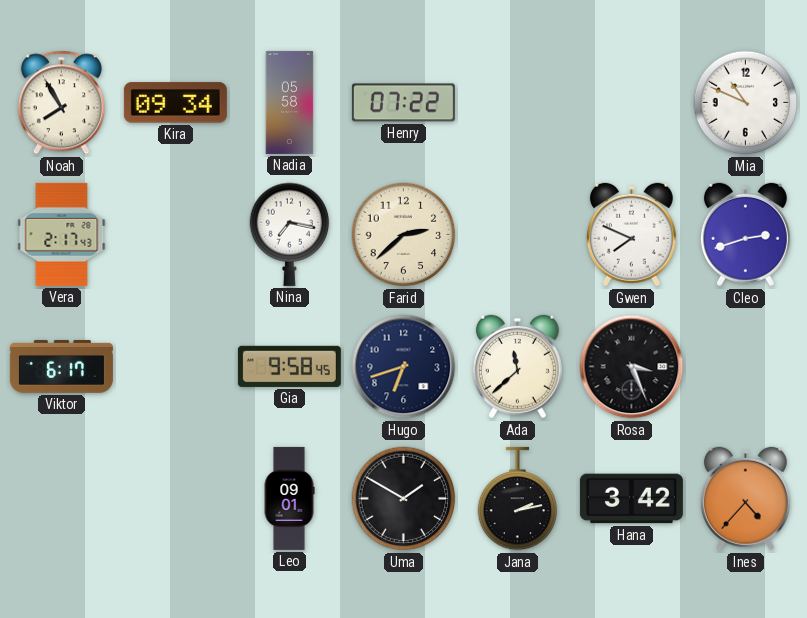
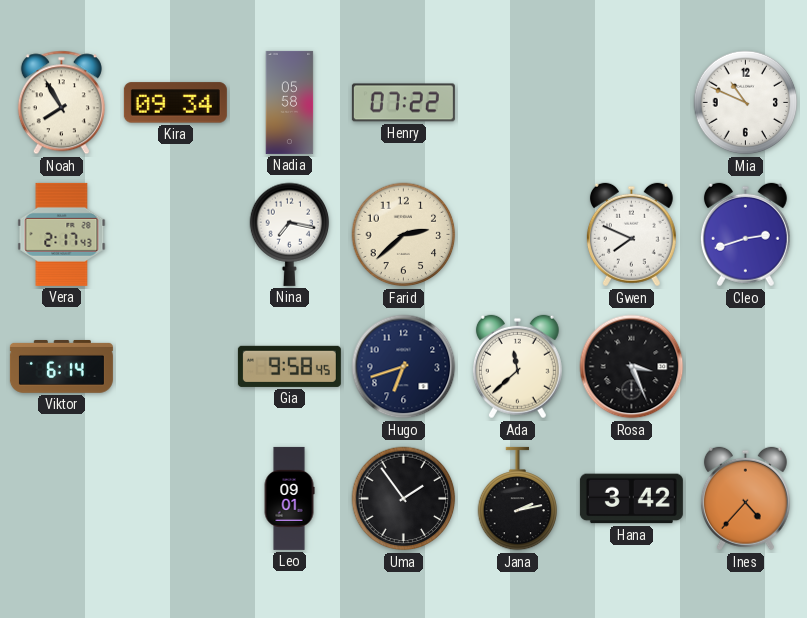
Viktor: 6:17 -> 6:14 (61, 366)
Uma: 1:50 -> 1:54 (404, 499)
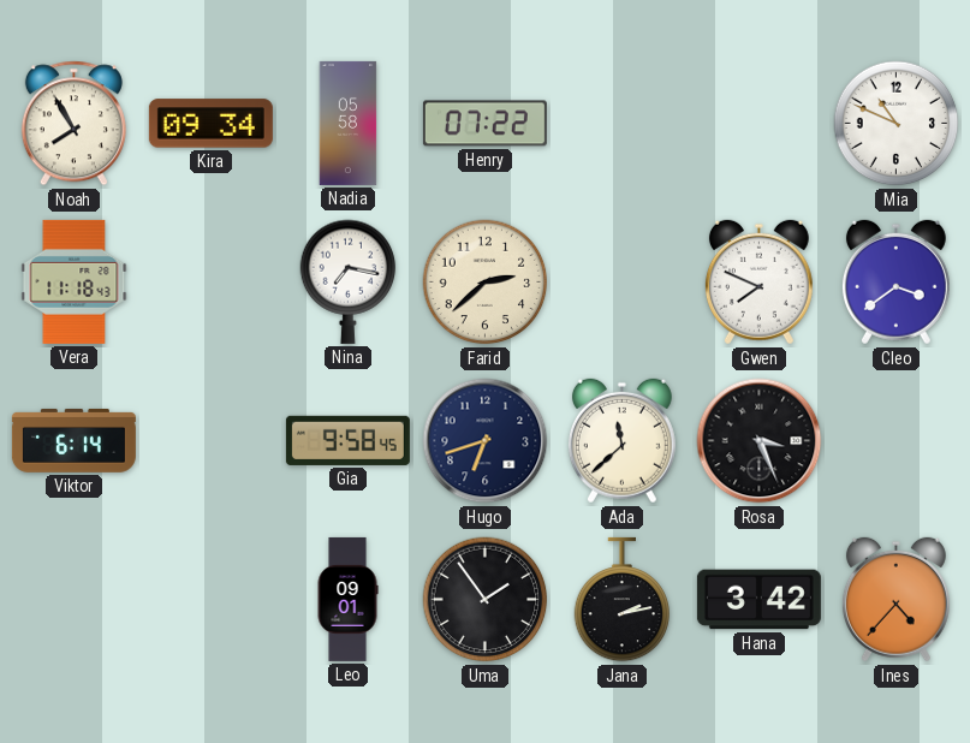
Vera: 2:17 -> 11:18 (75, 281)
Cleo: 2:42 -> 3:39 (895, 283)
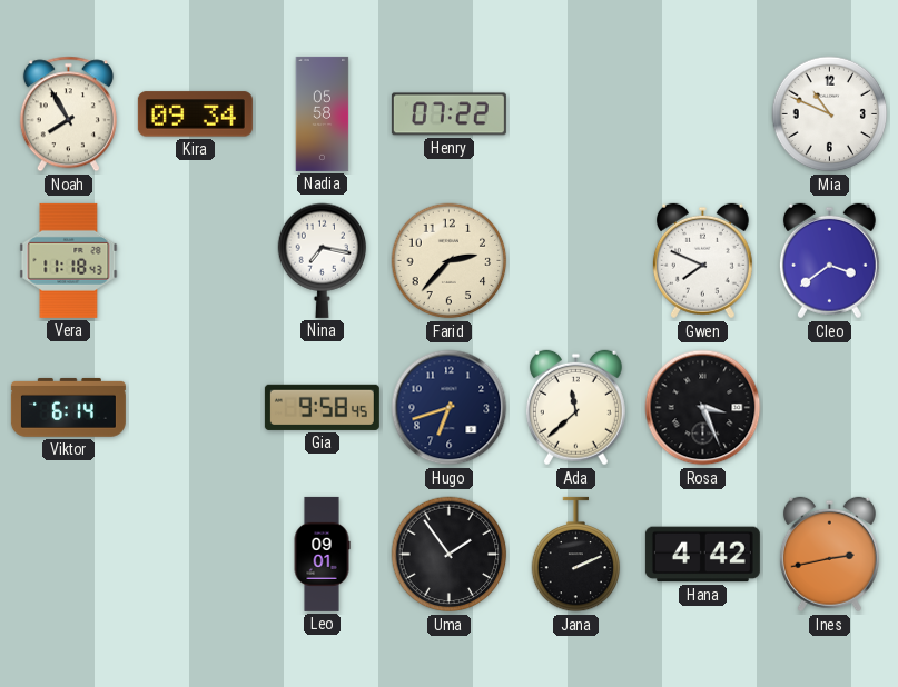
Farid: 2:38 -> 2:37 (450, 261)
Jana: 2:13 -> 2:11 (576, 555)
Hana: 3:42 -> 4:42 (702, 555)
Ines: 4:37 -> 2:43 (829, 555)
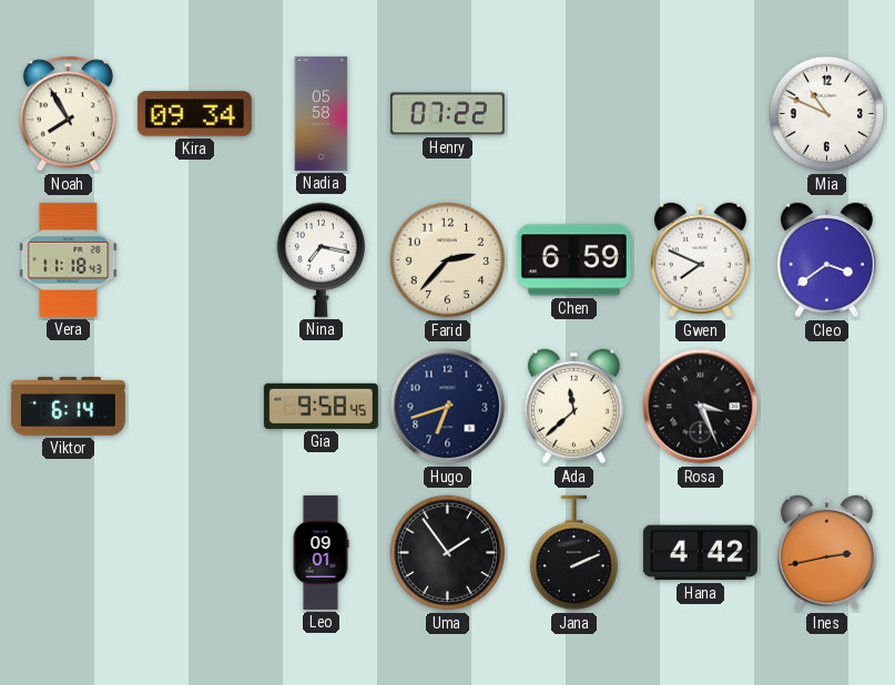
Chen: none -> 6:59 (573, 260)
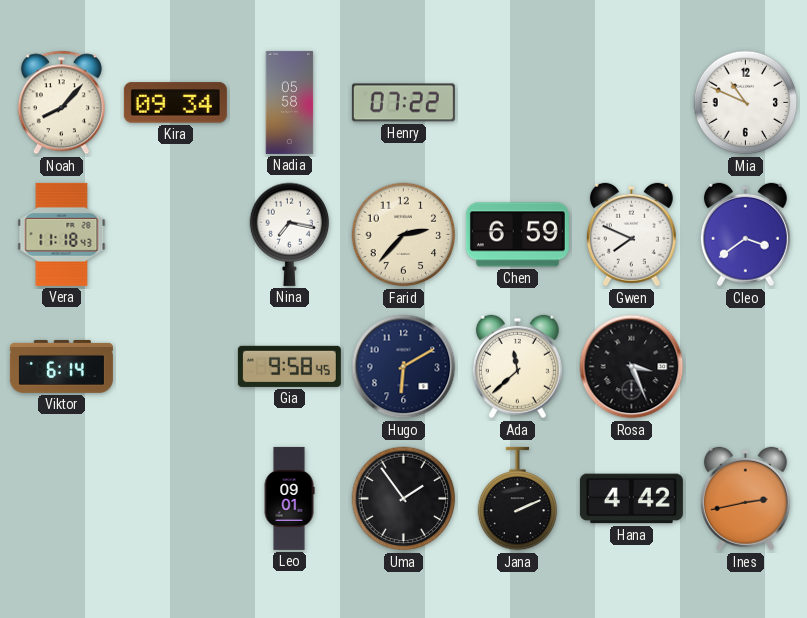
Noah: 7:55 -> 8:07 (61, 103)
Hugo: 6:42 -> 6:10 (404, 367)
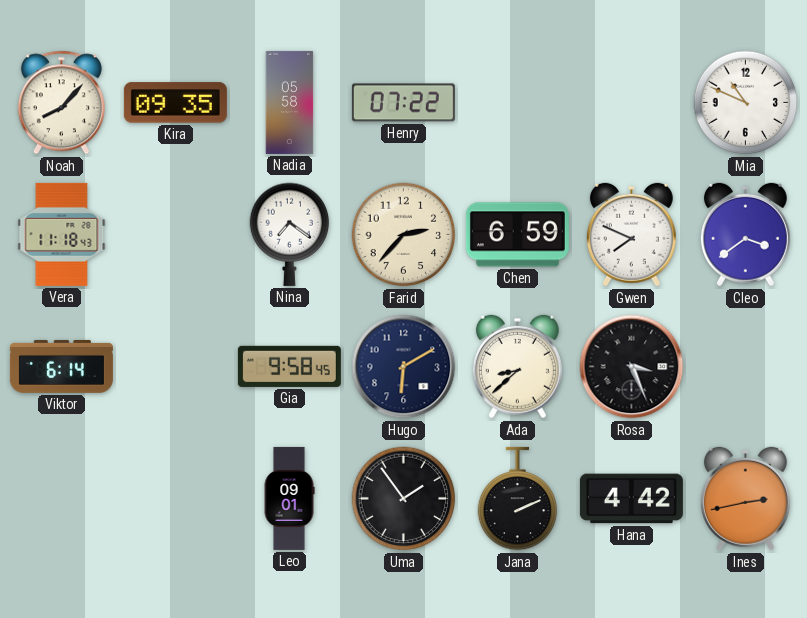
Kira: 09:34 -> 09:35 (175, 103)
Nina: 7:17 -> 7:21 (290, 234)
Ada: 11:38 -> 8:38 (517, 367)
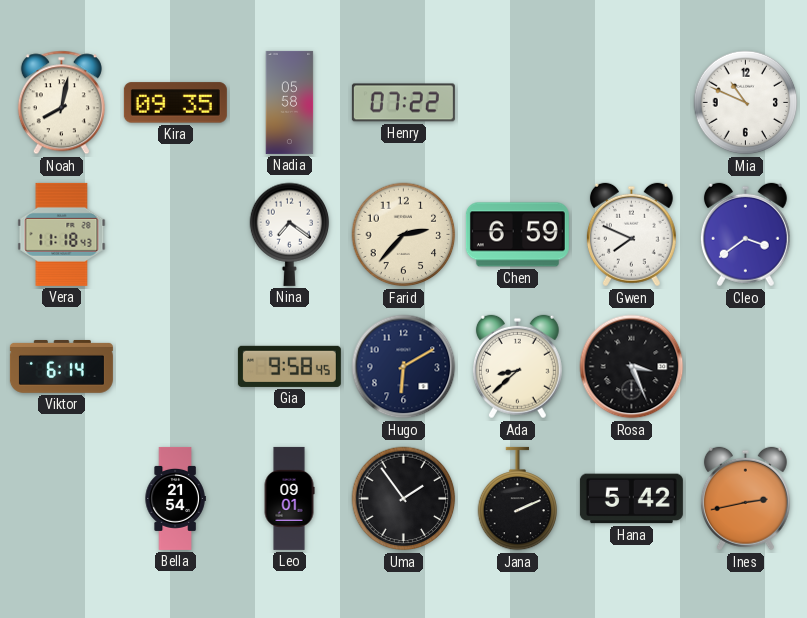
Noah: 8:07 -> 8:02 (61, 103)
Bella: none -> 21:54 (175, 498)
Hana: 4:42 -> 5:42 (631, 499)
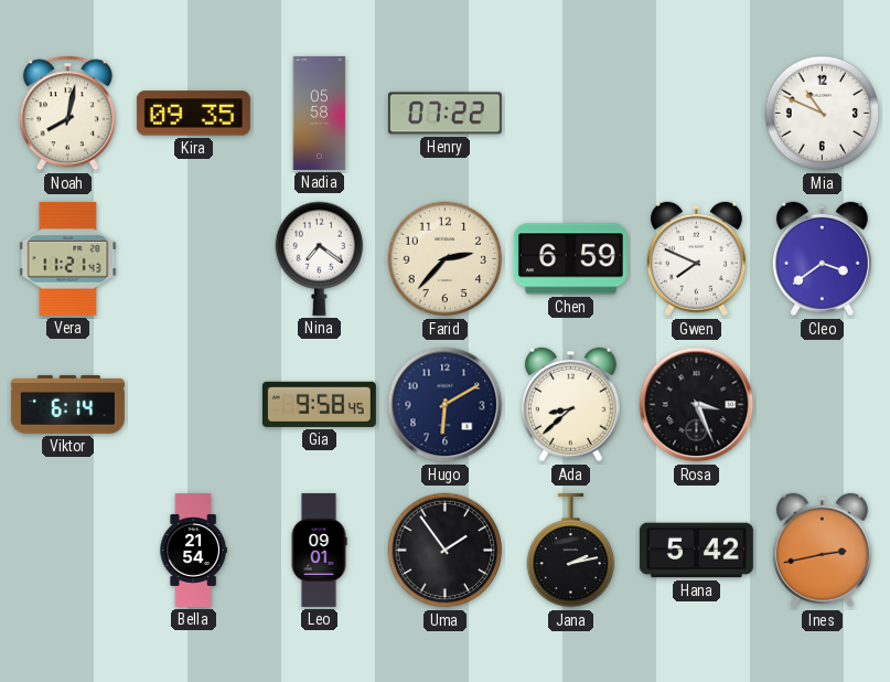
Vera: 11:18 -> 11:21 (68, 258)
Jana: 2:11 -> 2:13 (571, 551)
